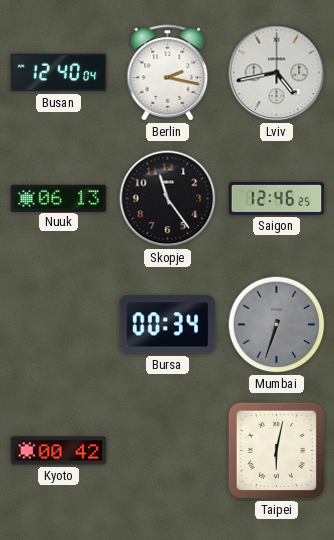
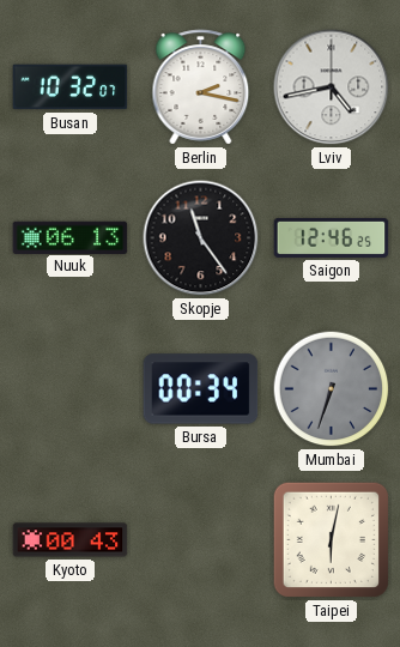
Busan: 12:40 -> 10:32 (71, 87)
Kyoto: 00:42 -> 00:43 (71, 540)
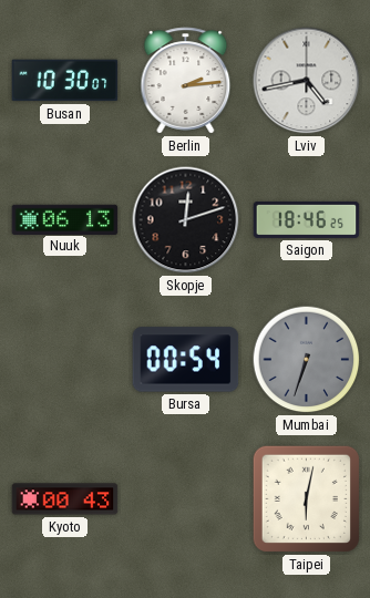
Busan: 10:32 -> 10:30 (65, 81)
Berlin: 2:17 -> 2:14 (186, 81)
Skopje: 11:24 -> 12:12 (186, 220)
Saigon: 12:46 -> 18:46 (307, 219)
Bursa: 00:34 -> 00:54 (186, 360)
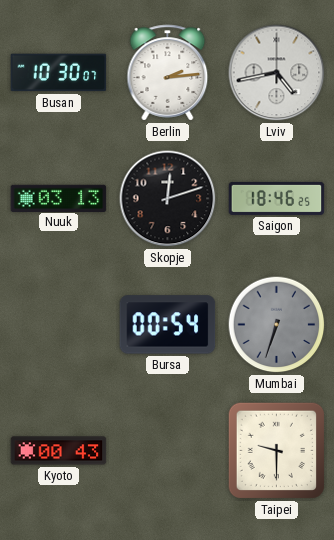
Nuuk: 06:13 -> 03:13 (59, 198)
Taipei: 6:02 -> 9:30 (276, 450)
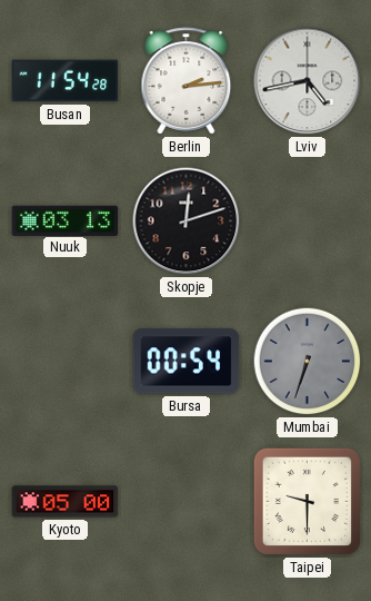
Busan: 10:30 -> 11:54 (66, 81)
Saigon: 18:46 -> none (277, 198)
Kyoto: 00:43 -> 05:00 (66, 502)
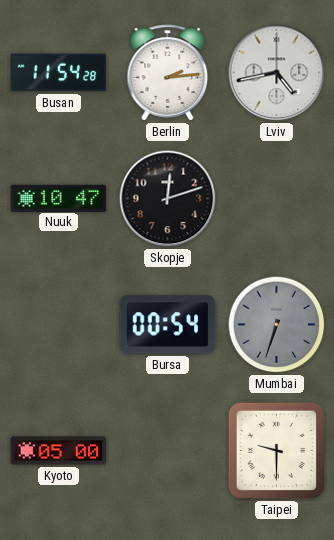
Nuuk: 03:13 -> 10:47 (59, 198)
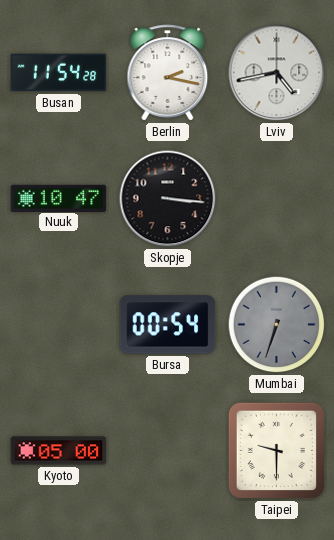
Berlin: 2:14 -> 2:17 (168, 73)
Skopje: 12:12 -> 3:16 (168, 199)
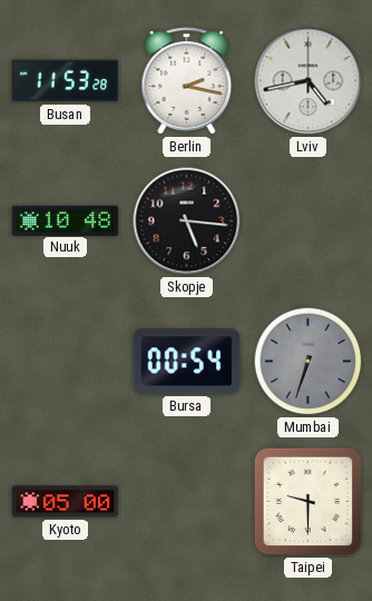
Busan: 11:54 -> 11:53 (66, 81)
Nuuk: 10:47 -> 10:48 (66, 220)
Skopje: 3:16 -> 5:16 (187, 221)
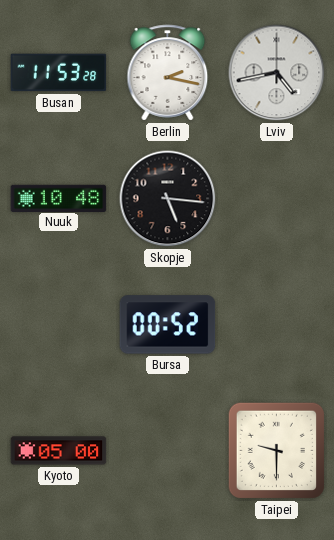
Bursa: 00:54 -> 00:52 (168, 325)
Mumbai: 6:33 -> none (309, 362)
